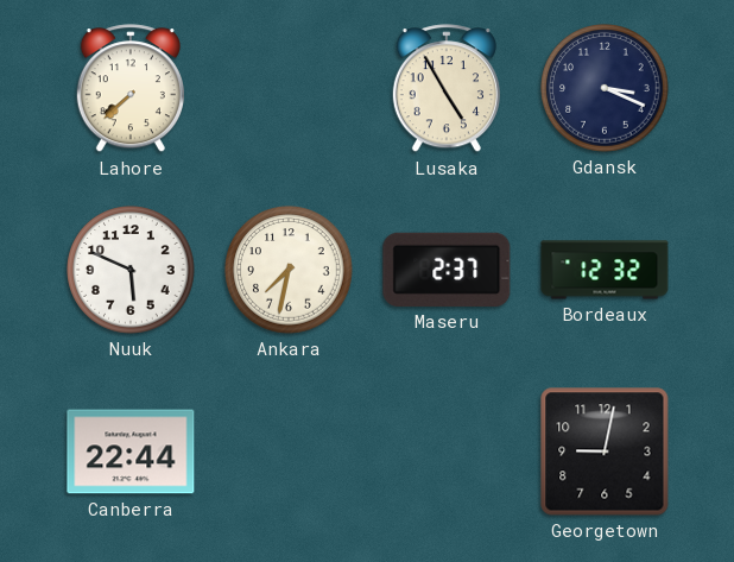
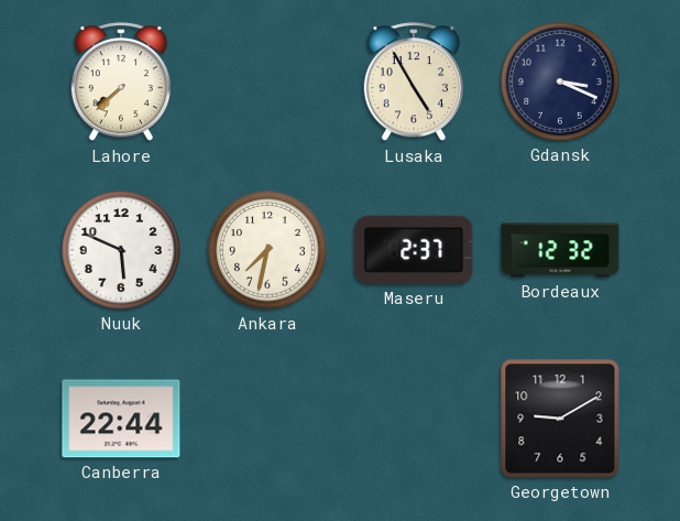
Georgetown: 9:02 -> 9:10 (560, 419)
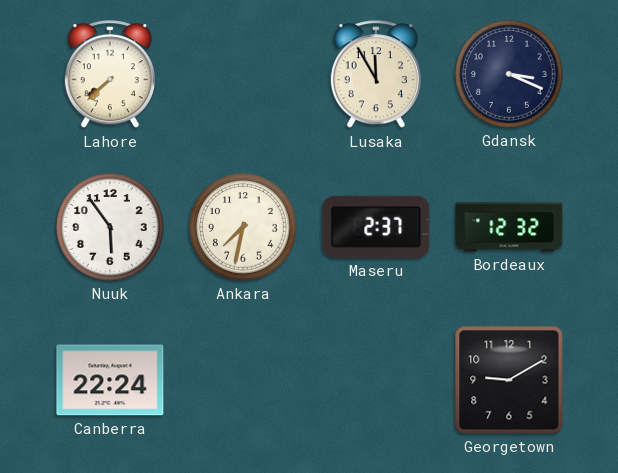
Lusaka: 4:55 -> 11:55 (376, 75)
Nuuk: 5:49 -> 5:54 (110, 227)
Canberra: 22:44 -> 22:24 (110, 380)
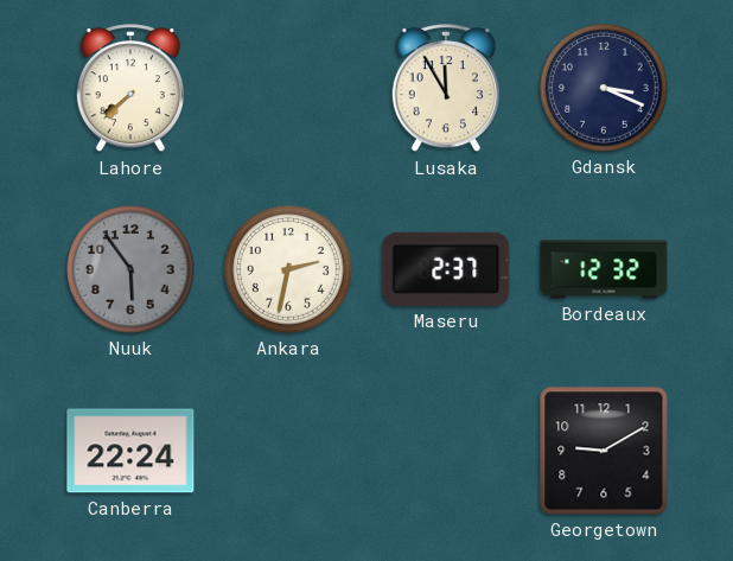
Nuuk dial: white -> grey (130, 269)
Ankara: 7:32 -> 2:32 (288, 269)
